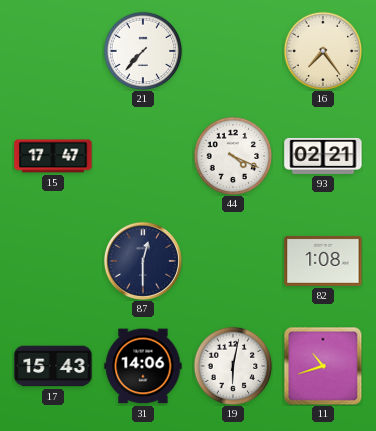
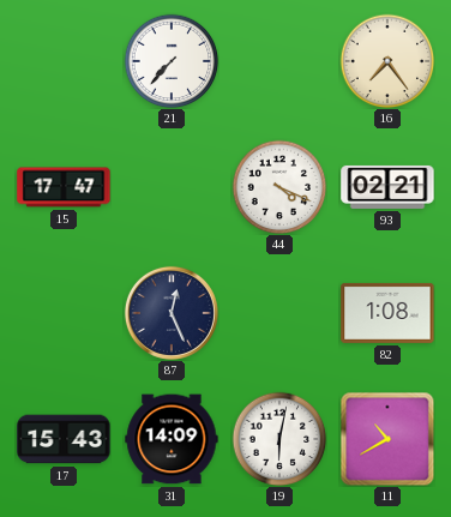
87: 12:30 -> 12:26 (172, 313)
31: 14:06 -> 14:09 (172, 439)
11: 10:42 -> 10:40 (387, 439)
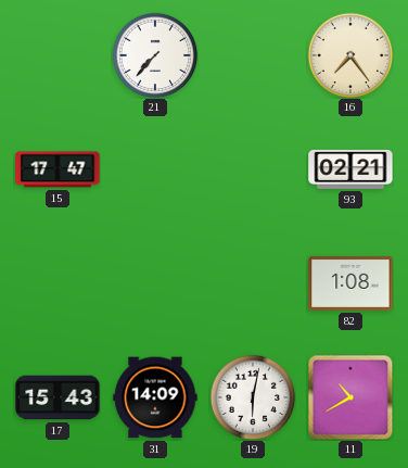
44: 4:19 -> none (279, 187)
87: 12:26 -> none (172, 313)
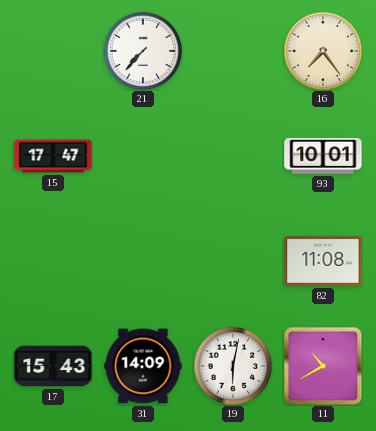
93: 02:21 -> 10:01 (323, 156)
82: 1:08 -> 11:08 (323, 261)
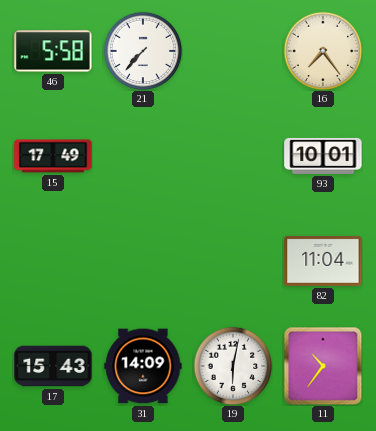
46: none -> 5:58 (53, 51)
15: 17:47 -> 17:49 (53, 156)
82: 11:08 -> 11:04 (323, 261)
11: 10:40 -> 10:36 (323, 366)
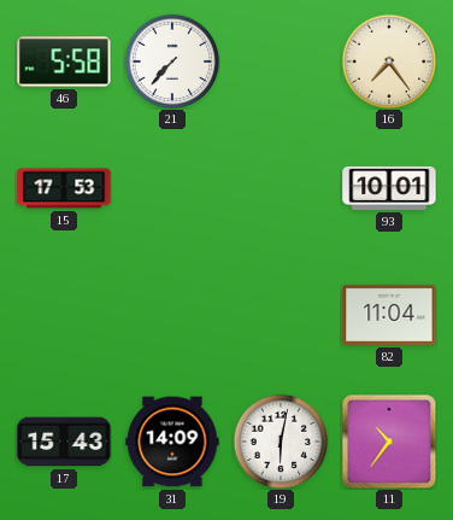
15: 17:49 -> 17:53 (64, 188)
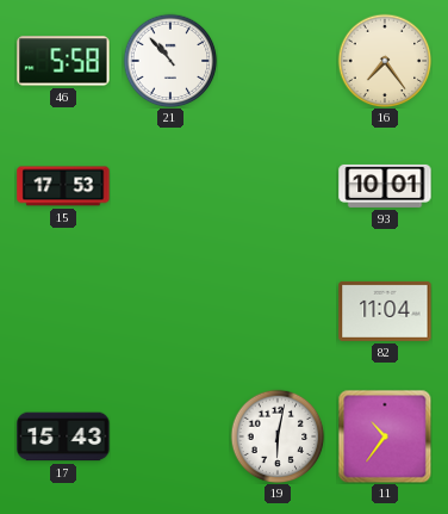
21: 7:37 -> 10:53 (170, 61)
31: 14:09 -> none (172, 442)
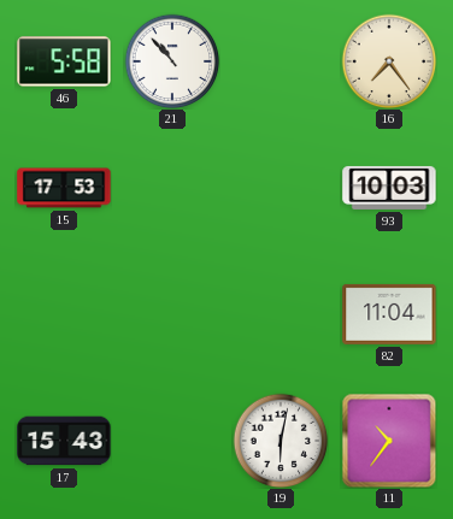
93: 10:01 -> 10:03 (389, 188)
